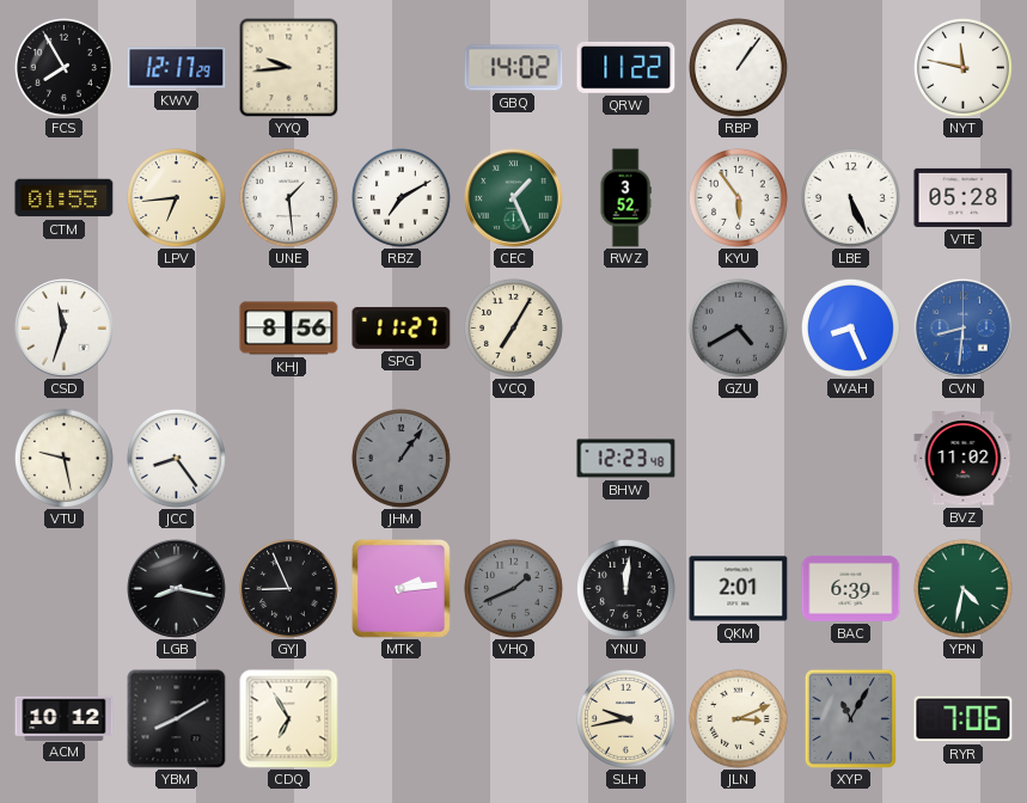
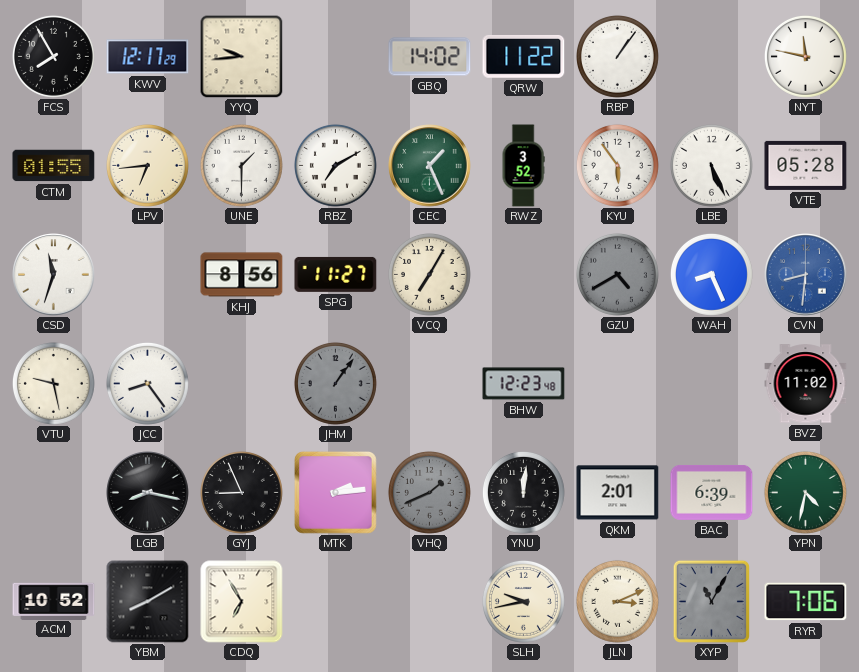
UNE: 1:29 -> 1:30 (241, 165)
ACM: 10:12 -> 10:52 (54, 601)
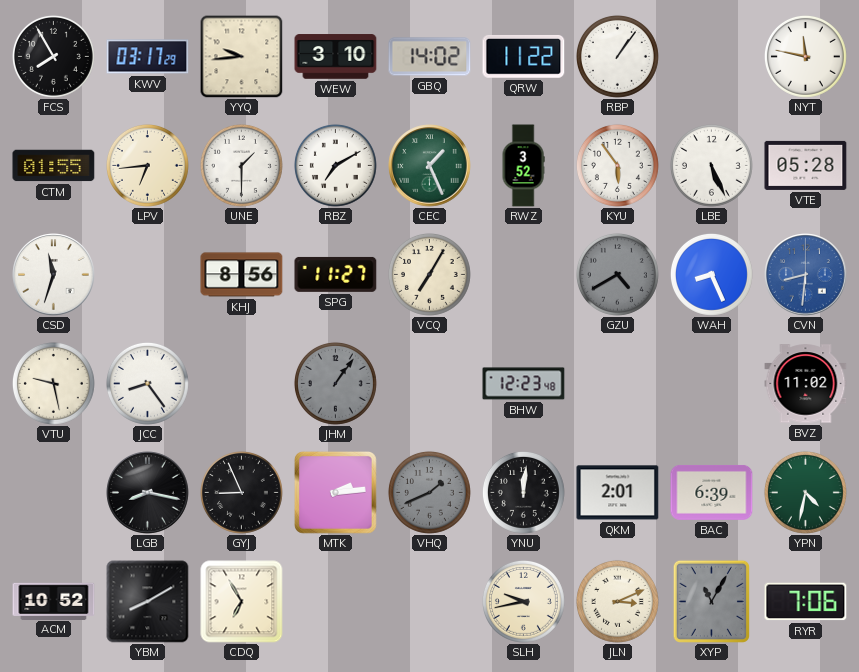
KWV: 12:17 -> 03:17 (148, 57)
WEW: none -> 3:10 (336, 57)
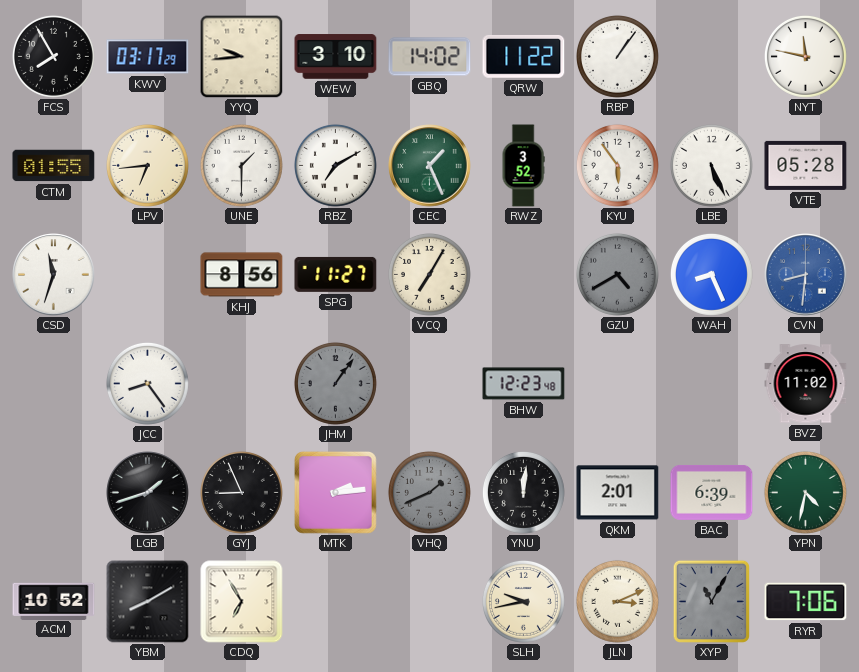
VTU: 9:28 -> none (53, 383)
LGB: 8:17 -> 1:42 (148, 493)
